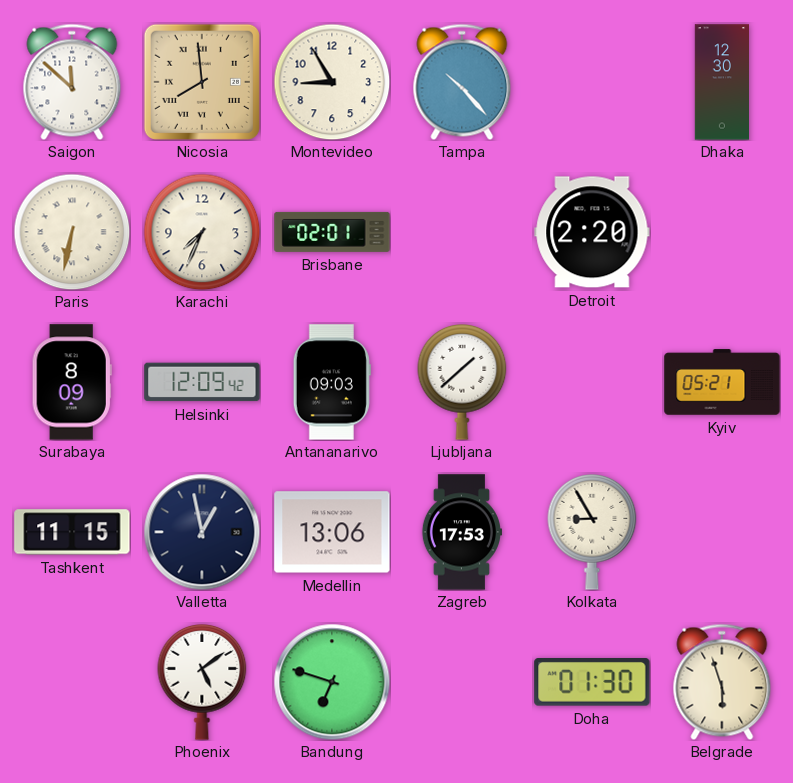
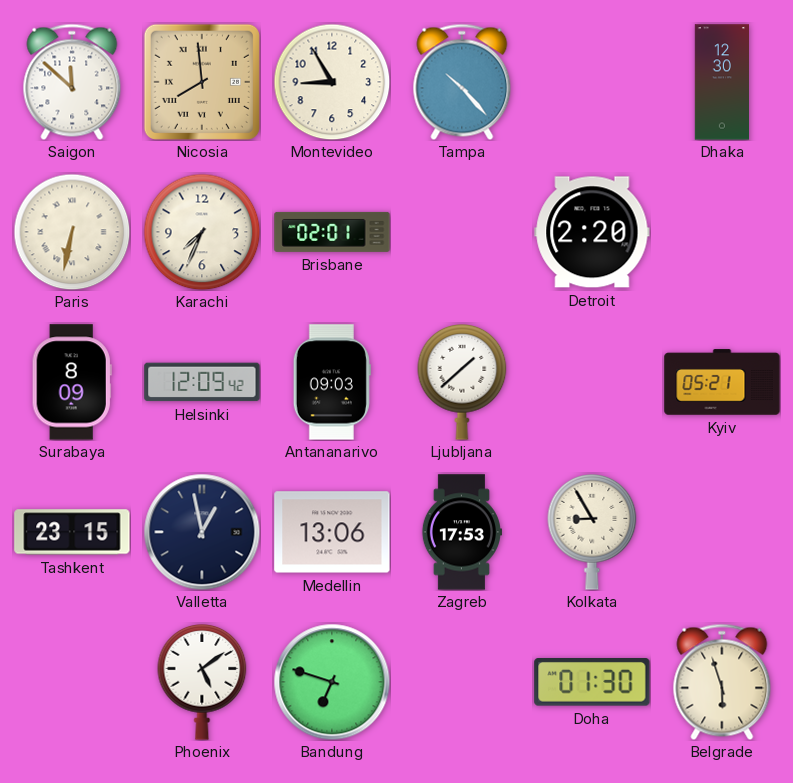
Tashkent: 11:15 -> 23:15 (72, 532)
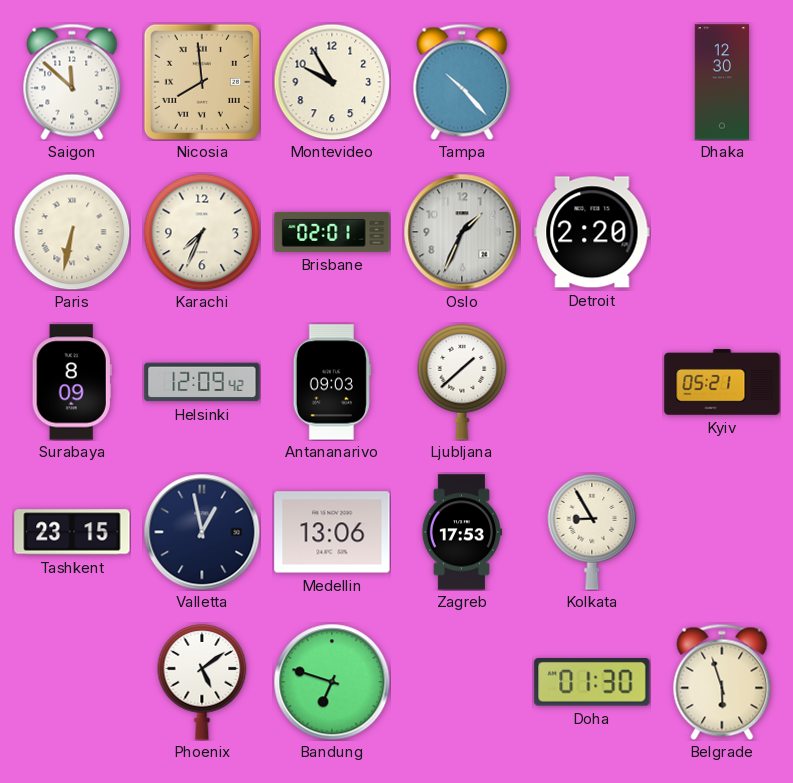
Montevideo: 8:55 -> 9:55 (332, 82)
Oslo: none -> 1:34 (462, 232)
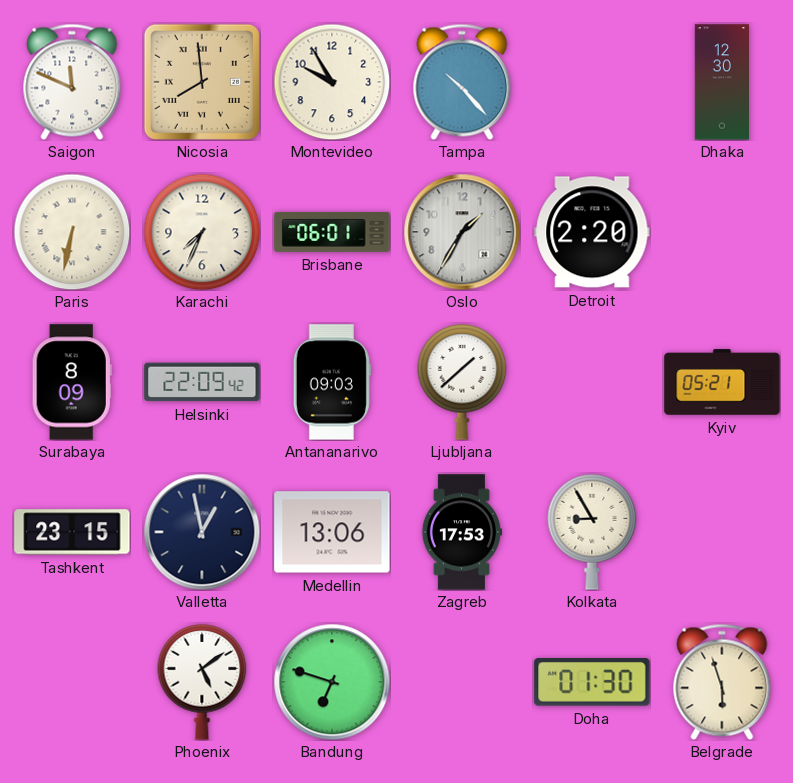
Saigon: 11:52 -> 11:49 (72, 82)
Brisbane: 02:01 -> 06:01 (332, 232)
Oslo: 1:34 -> 1:35 (462, 232)
Helsinki: 12:09 -> 22:09 (202, 382)
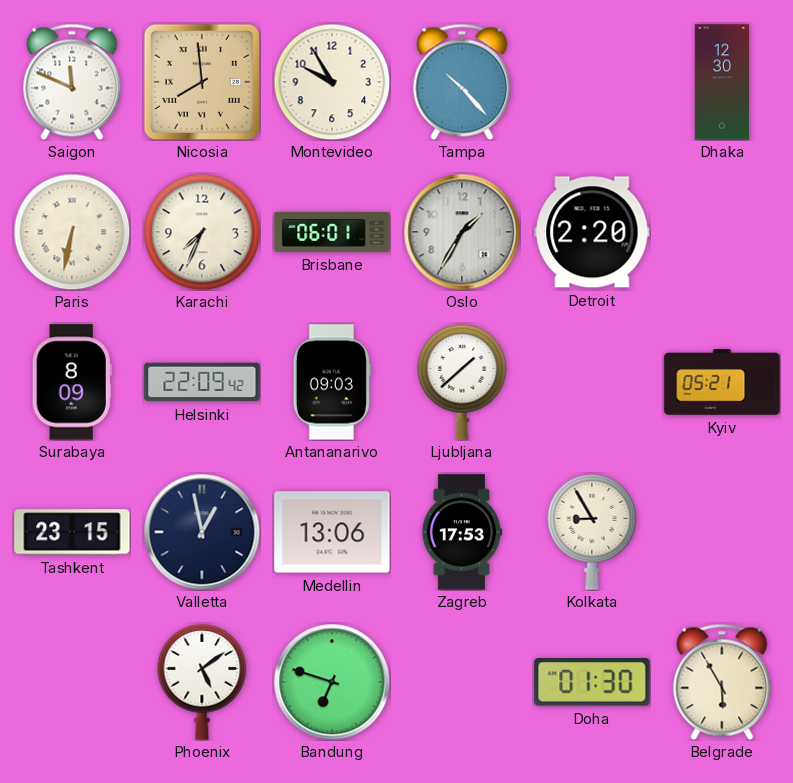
Belgrade: 5:57 -> 5:55 (722, 682)
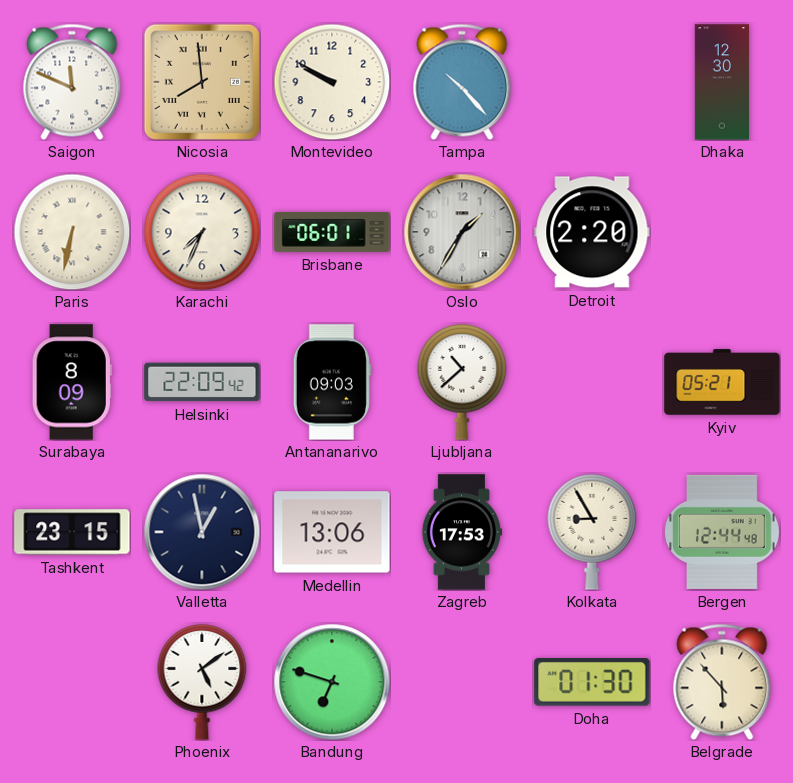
Montevideo: 9:55 -> 9:50 (332, 82)
Ljubljana: 1:38 -> 10:38 (462, 383)
Bergen: none -> 12:44 (722, 532)
Belgrade: 5:55 -> 5:53 (722, 682)
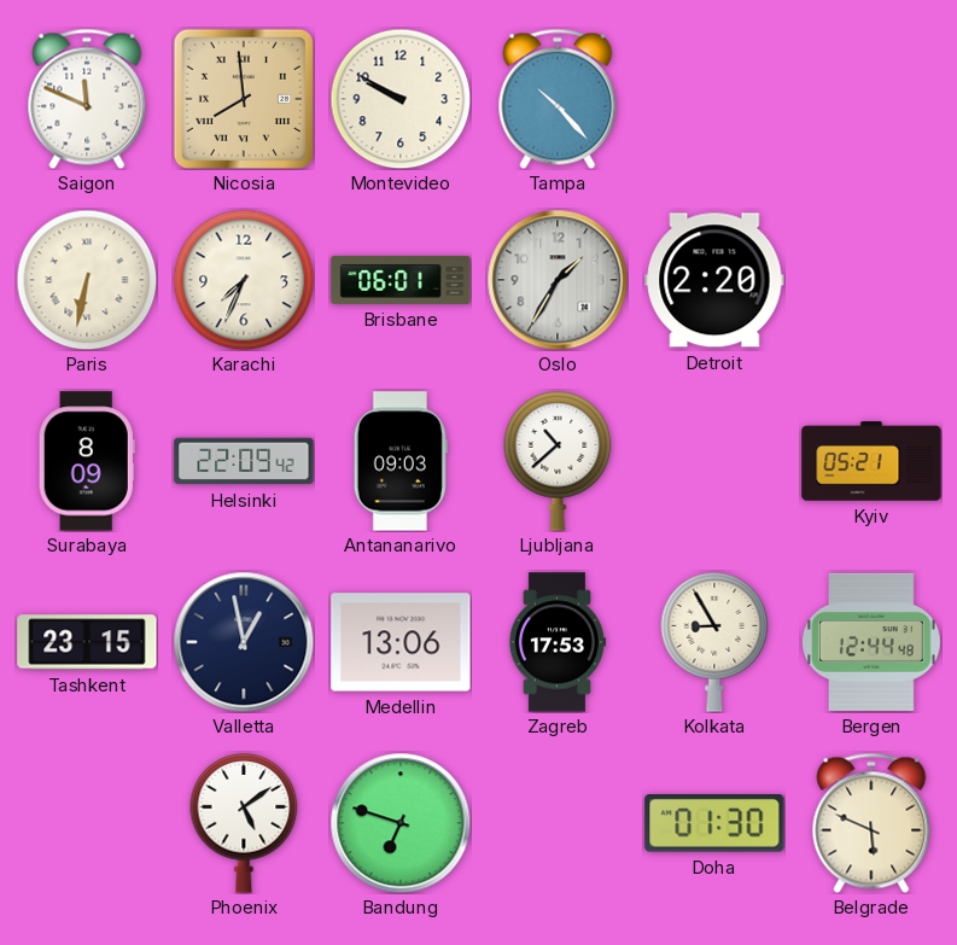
Dhaka: 12:30 -> none (721, 82)
Belgrade: 5:53 -> 5:49 (871, 823)
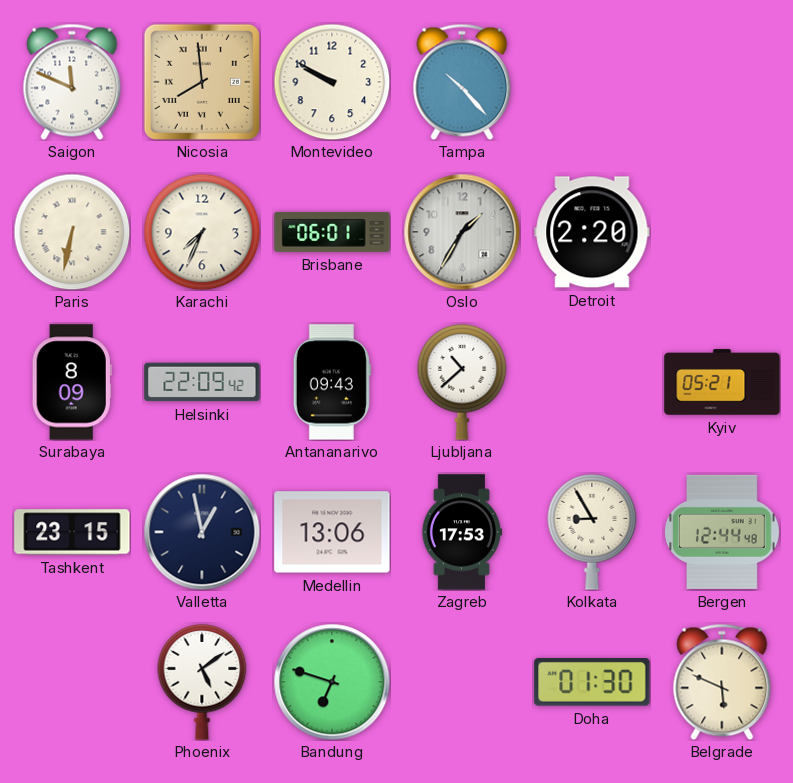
Antananarivo: 09:03 -> 09:43 (332, 382)
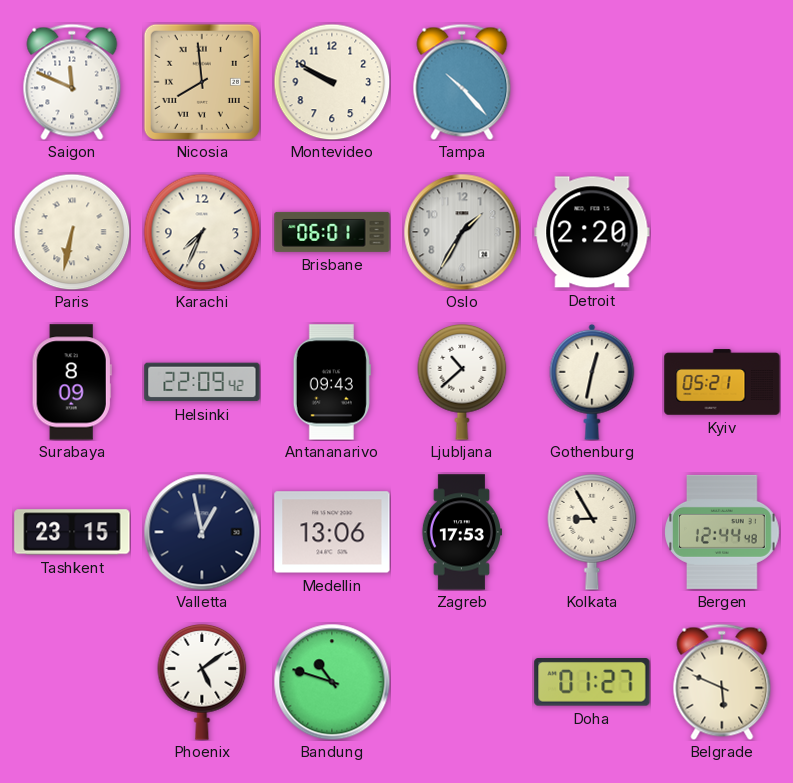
Gothenburg: none -> 12:32 (592, 382)
Bandung: 6:48 -> 10:48 (332, 682)
Doha: 01:30 -> 01:27 (592, 683)
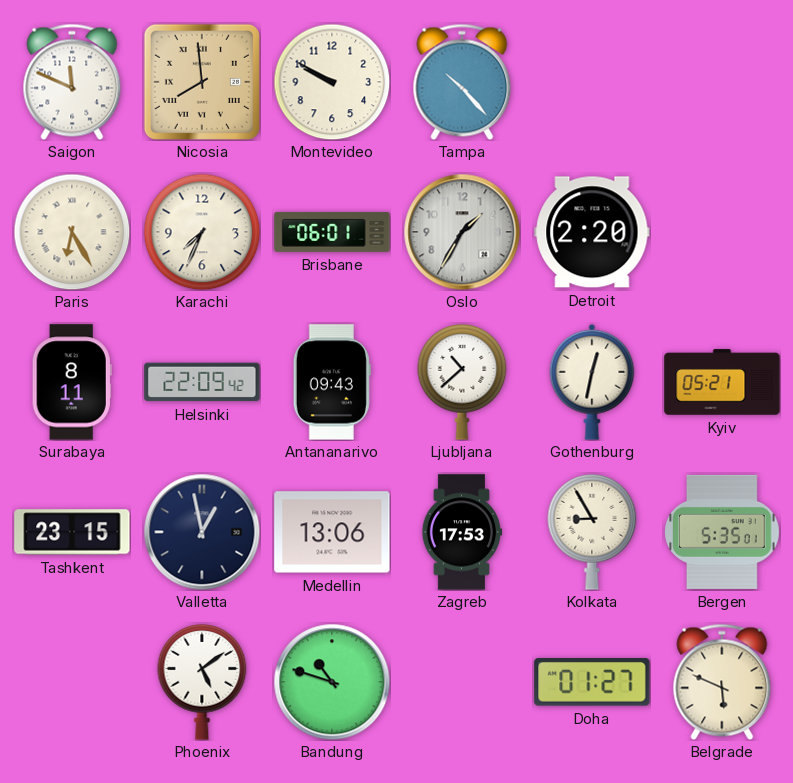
Paris: 6:32 -> 6:25 (72, 232)
Surabaya: 8:09 -> 8:11 (72, 382)
Bergen: 12:44 -> 5:35 (722, 532)
